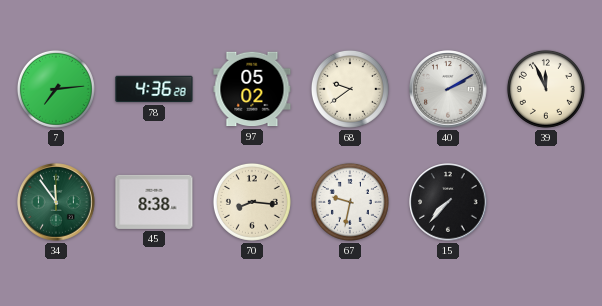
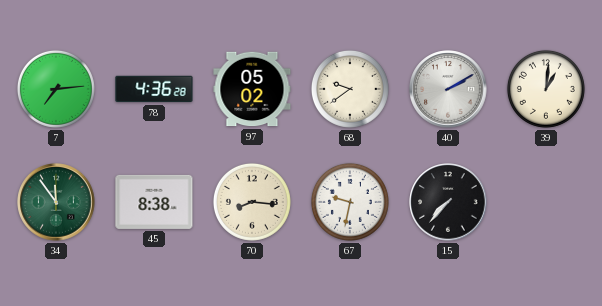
39: 11:56 -> 1:01 (546, 89)
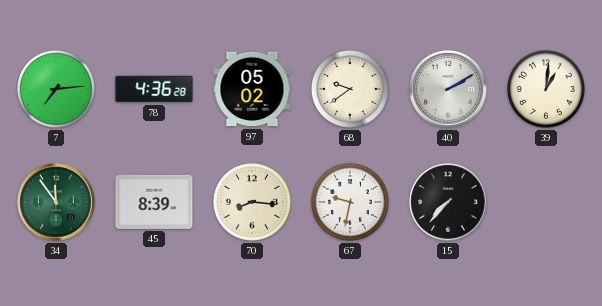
45: 8:38 -> 8:39 (154, 202)
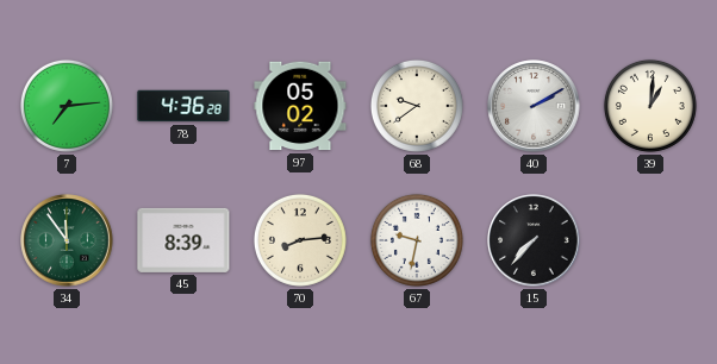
70: 8:16 -> 8:14 (300, 240)
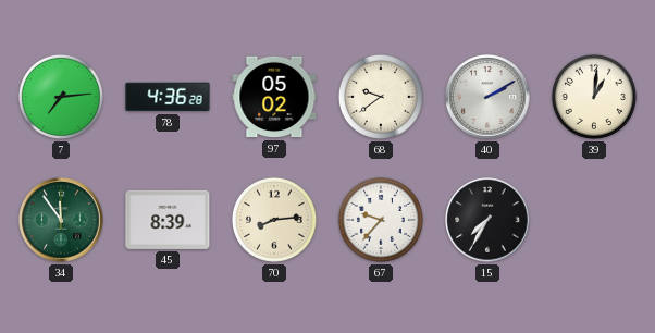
67: 9:32 -> 9:37 (381, 220)
15: 7:37 -> 7:35 (487, 220)
